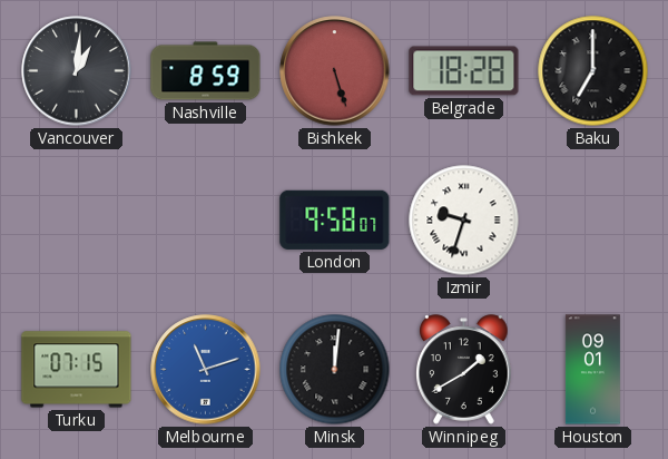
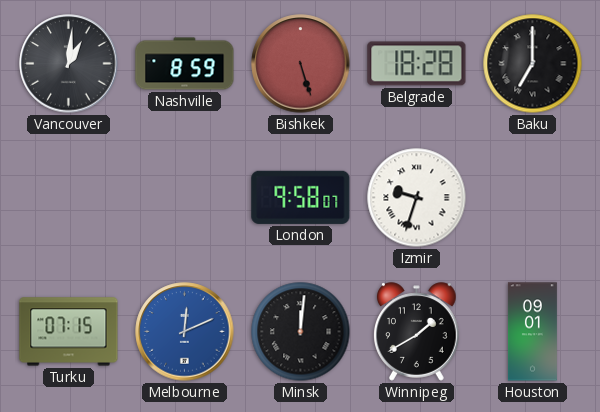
Melbourne: 11:12 -> 12:11 (185, 332)
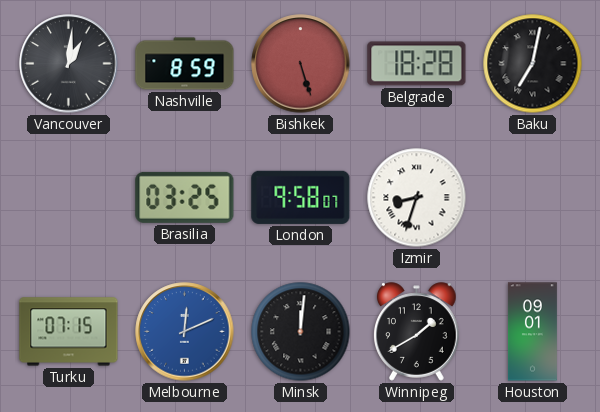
Baku: 7:00 -> 7:02 (533, 64)
Brasilia: none -> 03:25 (185, 197)
Izmir: 9:33 -> 8:33 (417, 198)
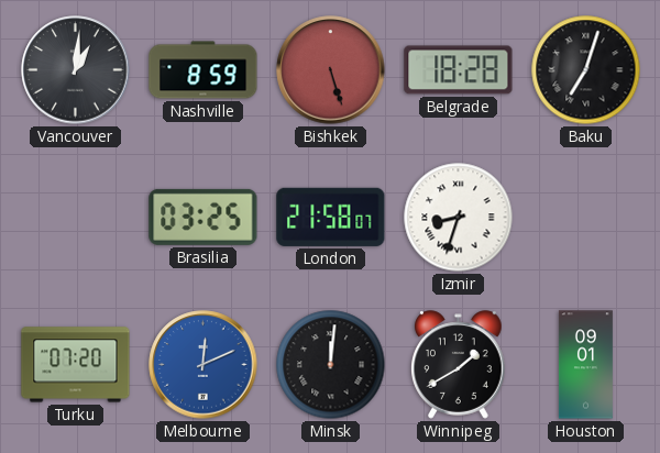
Baku: 7:02 -> 7:03 (586, 70)
London: 9:58 -> 21:58 (331, 217)
Turku: 07:15 -> 07:20 (76, 365)
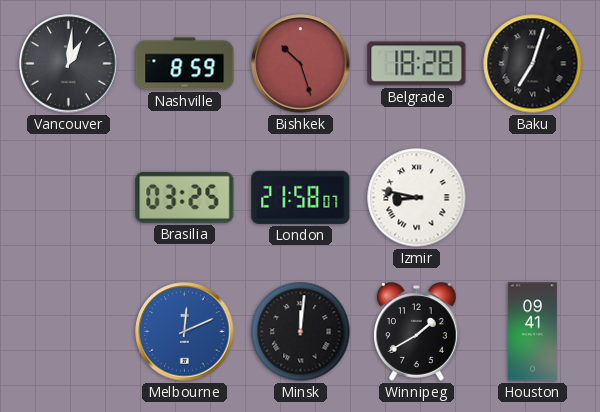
Bishkek: 5:27 -> 10:27 (301, 64)
Izmir: 8:33 -> 8:47 (417, 198)
Turku: 07:20 -> none (76, 365)
Houston: 09:01 -> 09:41 (532, 332)
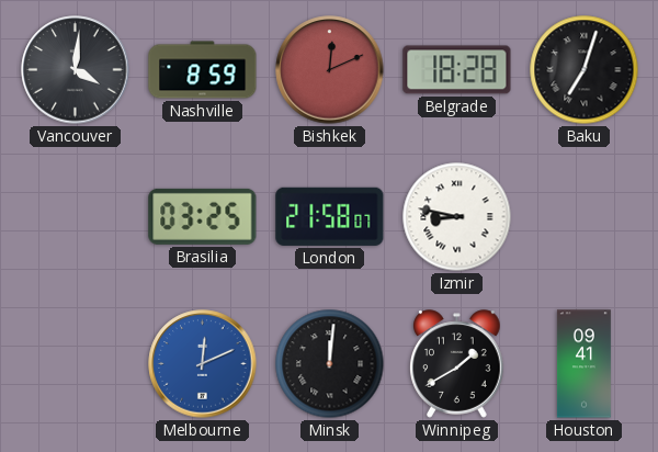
Vancouver: 1:01 -> 4:01 (76, 70)
Bishkek: 10:27 -> 12:11 (330, 70)
